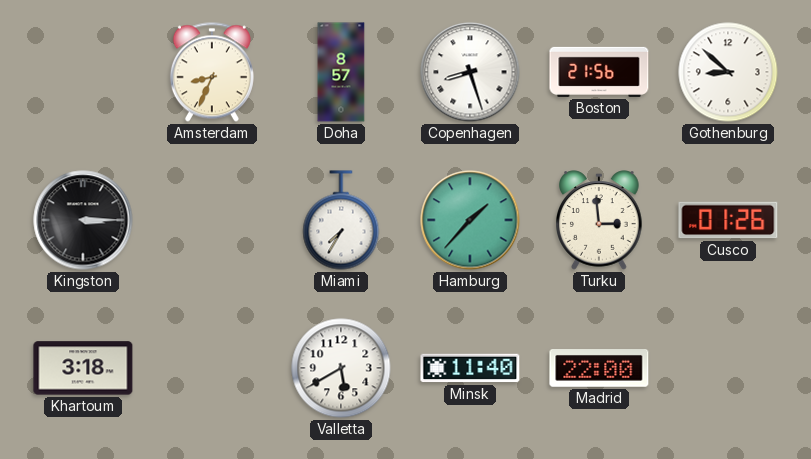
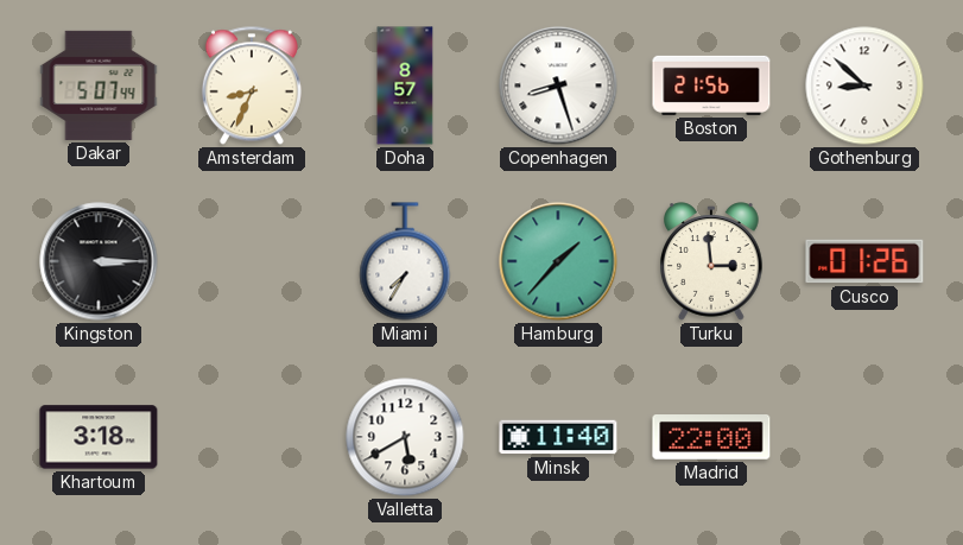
Dakar: none -> 5:07 (99, 85)
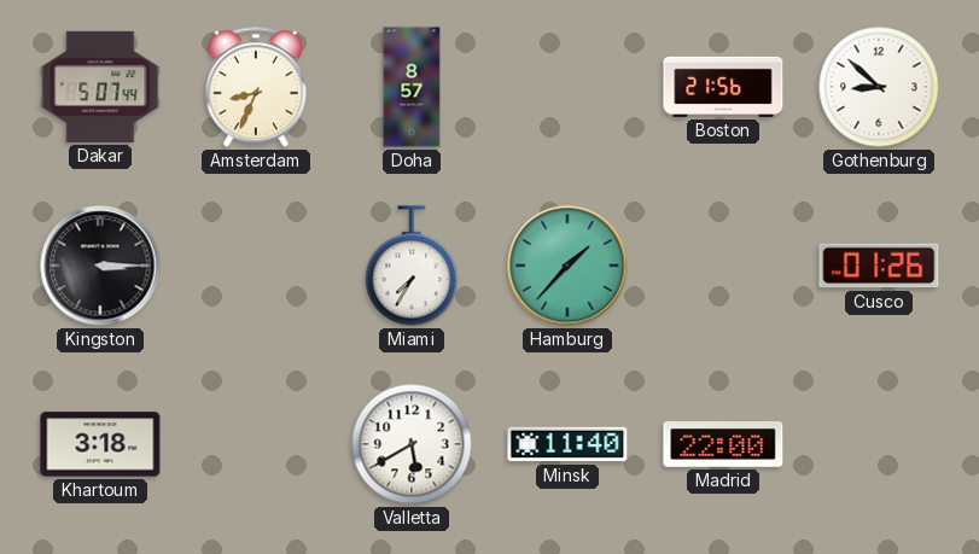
Copenhagen: 8:27 -> none (558, 85)
Turku: 2:59 -> none (711, 261)
